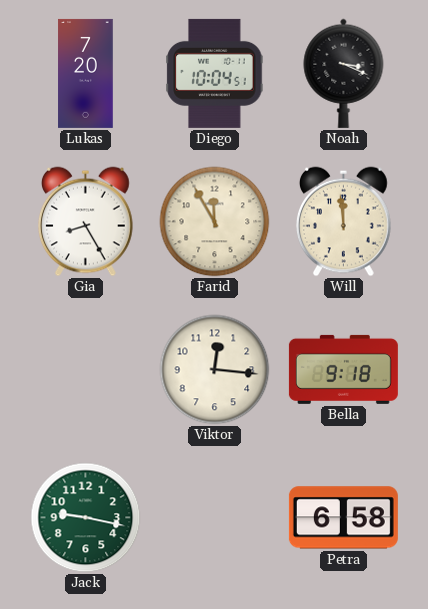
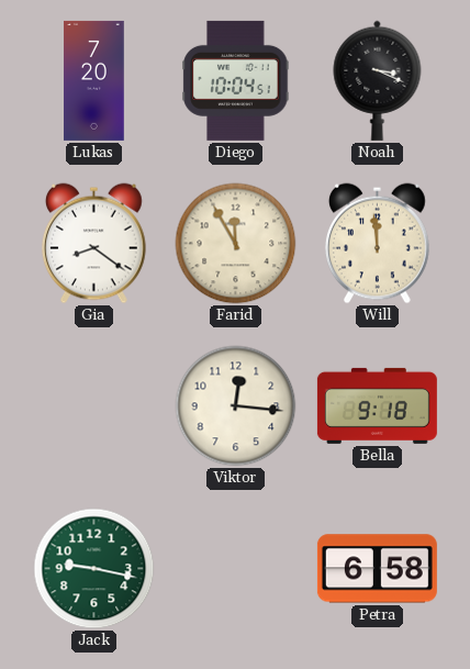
Gia: 8:25 -> 8:21 (94, 244)
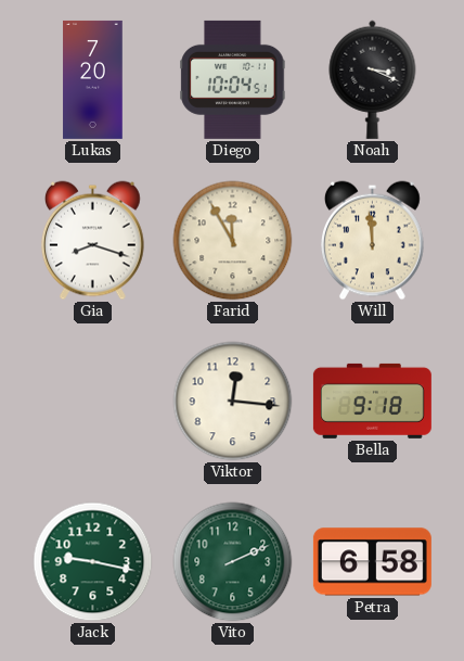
Gia: 8:21 -> 8:18 (93, 241)
Vito: none -> 2:11 (233, 562)
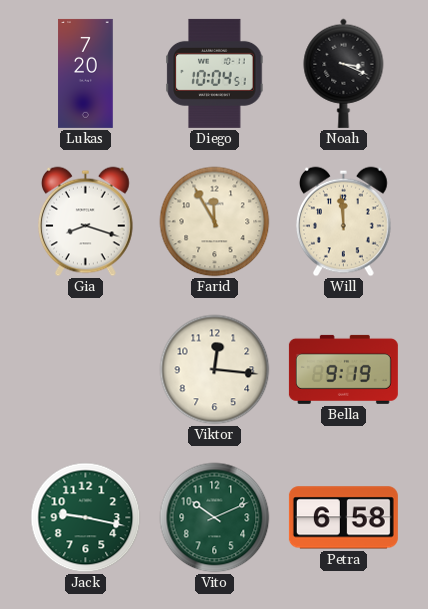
Bella: 9:18 -> 9:19 (343, 369)
Vito: 2:11 -> 10:11 (215, 518)
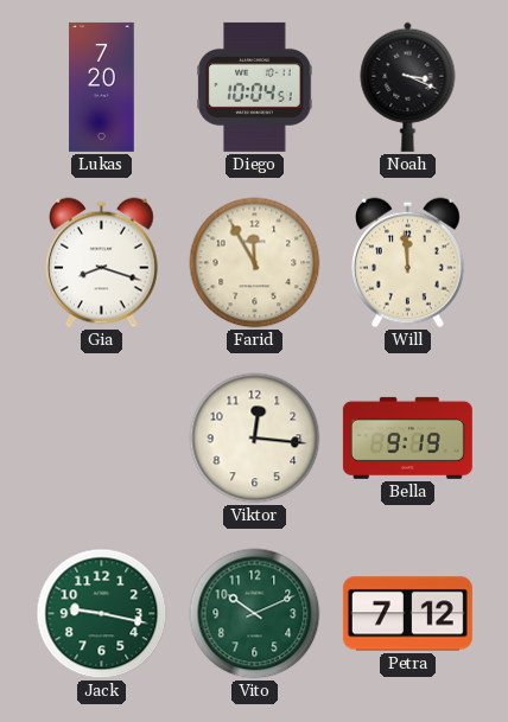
Petra: 6:58 -> 7:12 (407, 614)
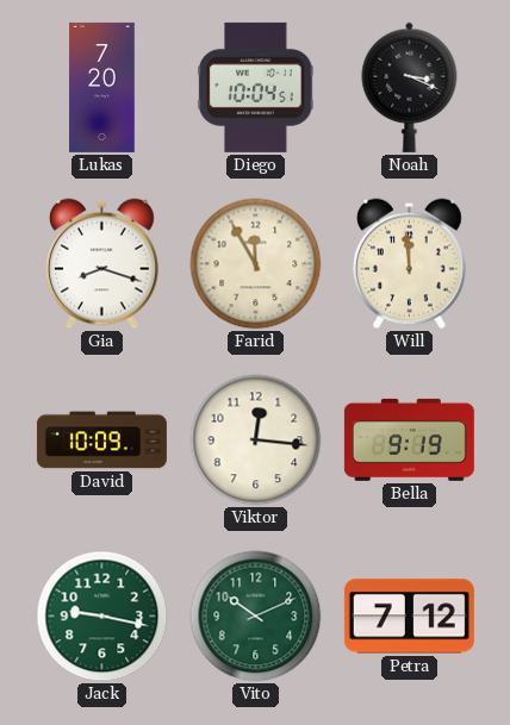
David: none -> 10:09 (101, 440)
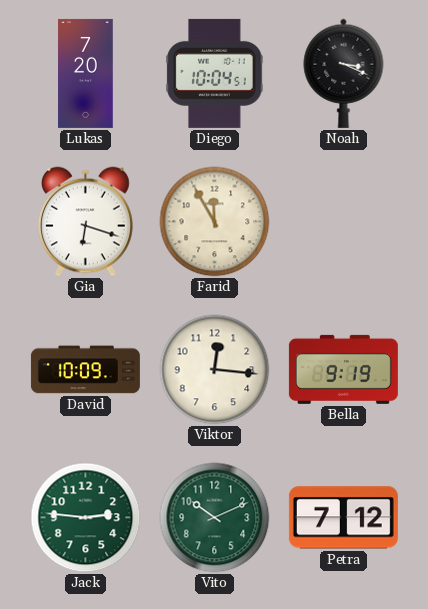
Gia: 8:18 -> 6:18 (86, 222)
Will: 11:59 -> none (410, 264)
Jack: 9:17 -> 2:46 (86, 518)
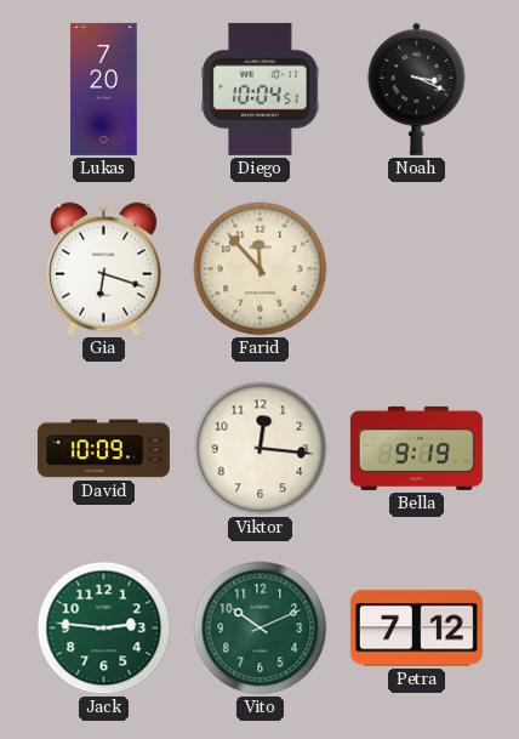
Farid: 11:55 -> 11:53 (261, 269)
